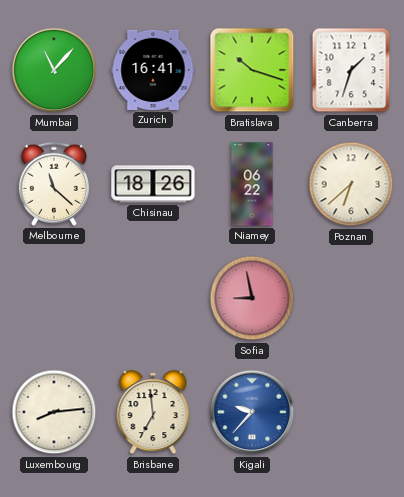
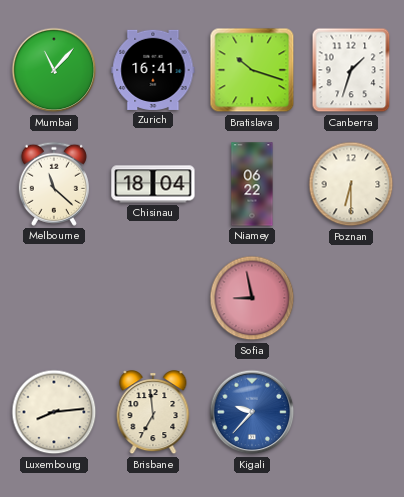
Chisinau: 18:26 -> 18:04 (153, 184)
Poznan: 6:38 -> 6:30 (351, 184)
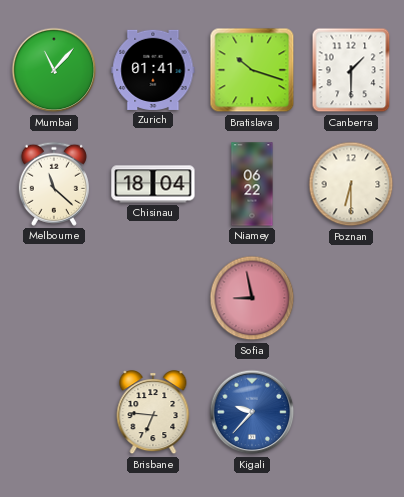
Zurich: 16:41 -> 01:41 (153, 70)
Canberra: 1:33 -> 1:30 (351, 70)
Luxembourg: 8:14 -> none (54, 412)
Brisbane: 6:59 -> 6:46 (153, 413)
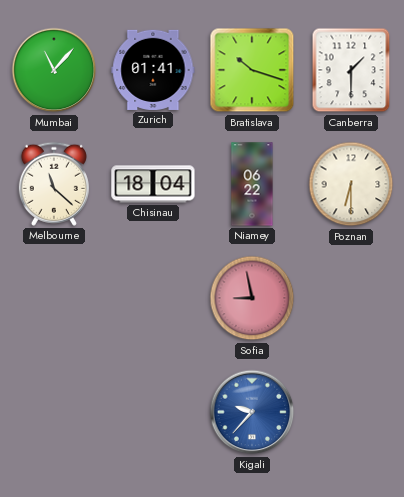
Brisbane: 6:46 -> none (153, 413)
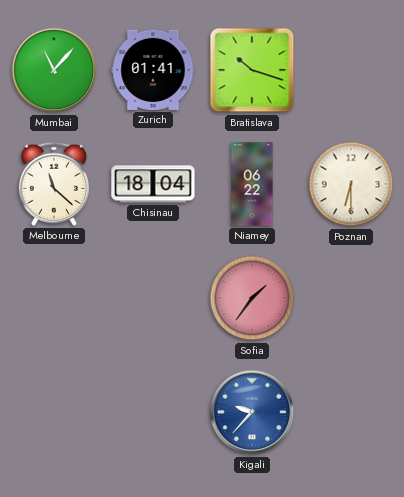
Canberra: 1:30 -> none (351, 70)
Sofia: 8:58 -> 1:36 (252, 298)
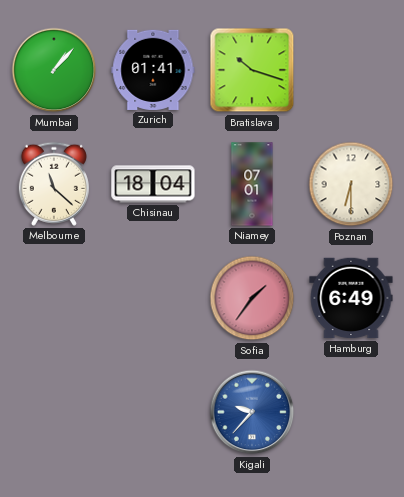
Mumbai: 11:07 -> 1:07 (54, 70)
Niamey: 06:22 -> 07:01 (252, 184)
Hamburg: none -> 6:49 (351, 298)
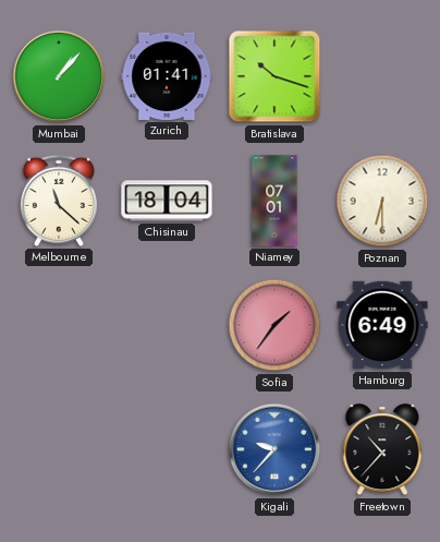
Freetown: none -> 10:37 (382, 450)
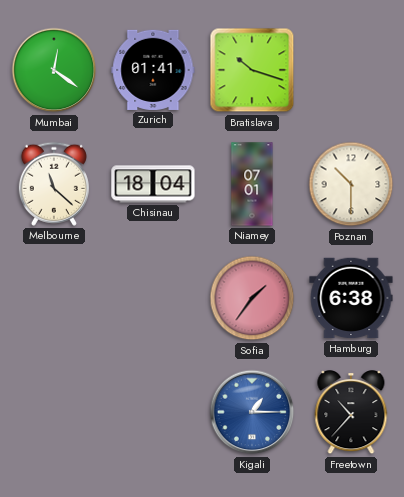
Mumbai: 1:07 -> 12:21 (54, 70)
Poznan: 6:30 -> 10:30 (351, 184)
Hamburg: 6:49 -> 6:38 (351, 298)
Kigali: 9:37 -> 1:15 (252, 412)
